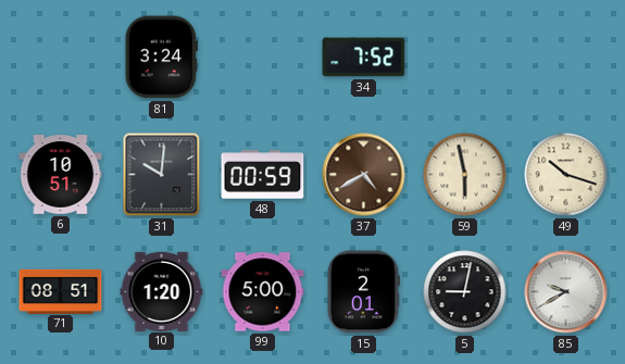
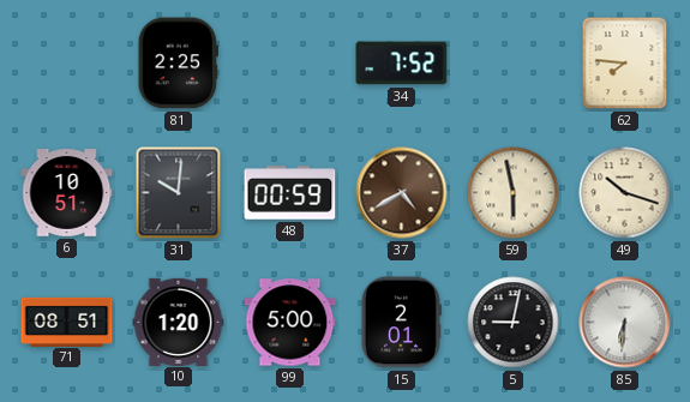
81: 3:24 -> 2:25 (178, 64)
62: none -> 7:46 (625, 64)
85: 9:40 -> 6:31 (625, 323)
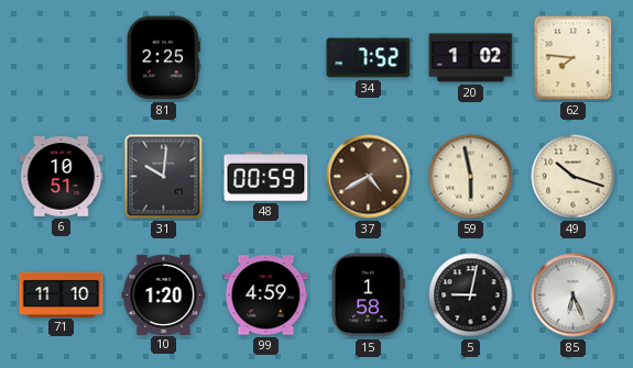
20: none -> 1:02 (471, 58)
71: 08:51 -> 11:10 (62, 294)
99: 5:00 -> 4:59 (266, 295)
15: 2:01 -> 1:58 (368, 295)
85: 6:31 -> 6:26 (574, 295)
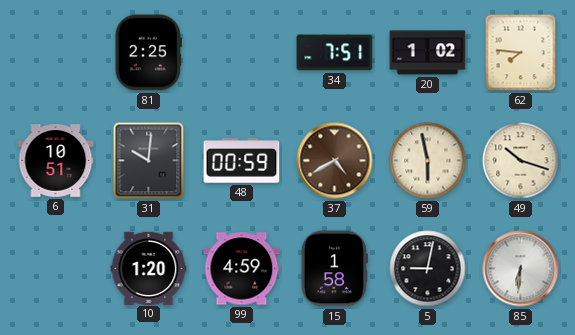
34: 7:52 -> 7:51 (335, 53)
71: 11:10 -> none (62, 294)
85: 6:26 -> 6:31 (521, 269)
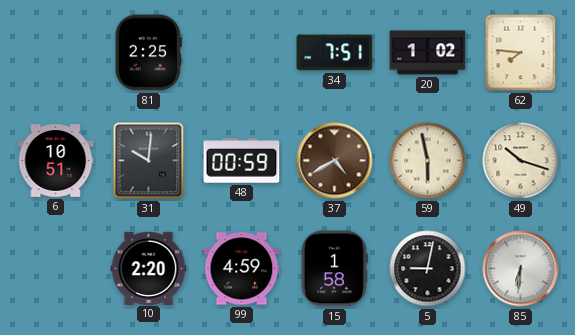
10: 1:20 -> 2:20 (149, 268)
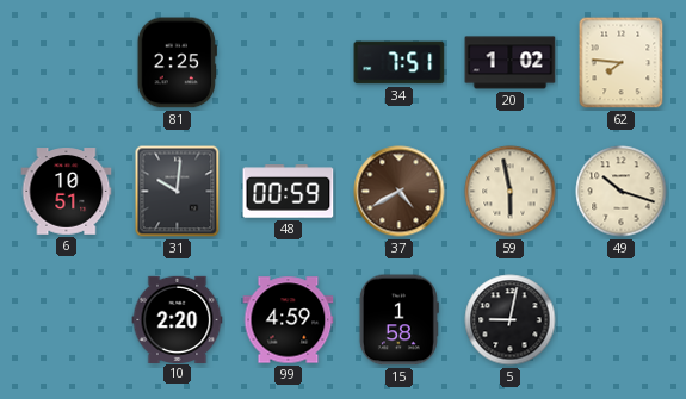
85: 6:31 -> none (521, 269)
